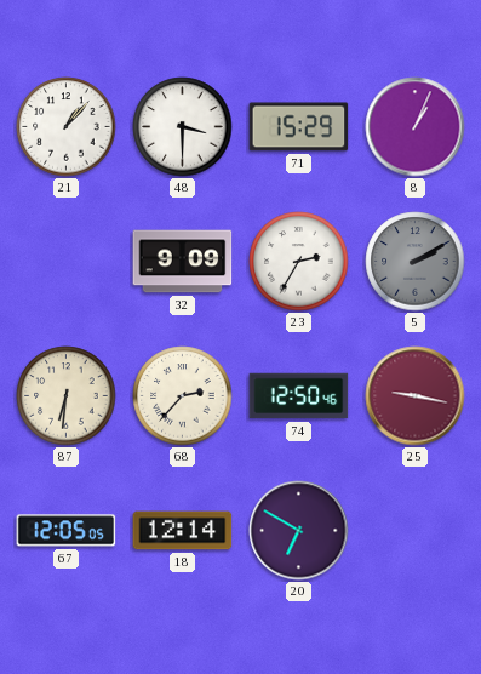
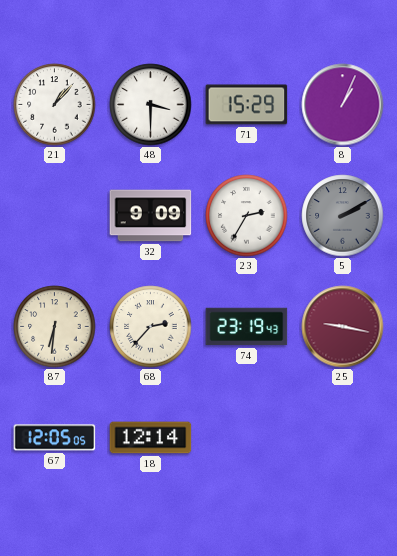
74: 12:50 -> 23:19 (247, 327)
20: 6:50 -> none (299, 531)
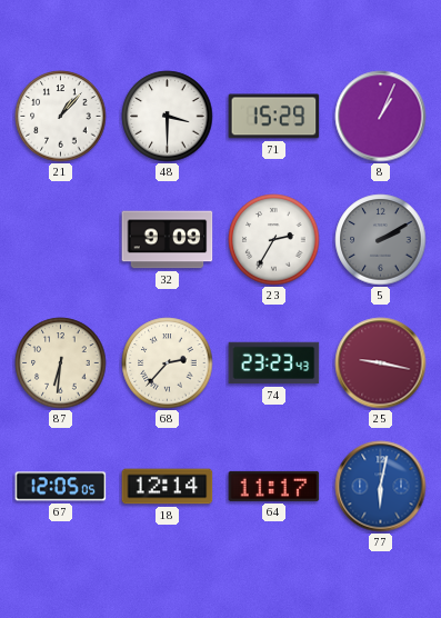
74: 23:19 -> 23:23 (274, 363)
64: none -> 11:17 (274, 486)
77: none -> 6:02 (381, 487)
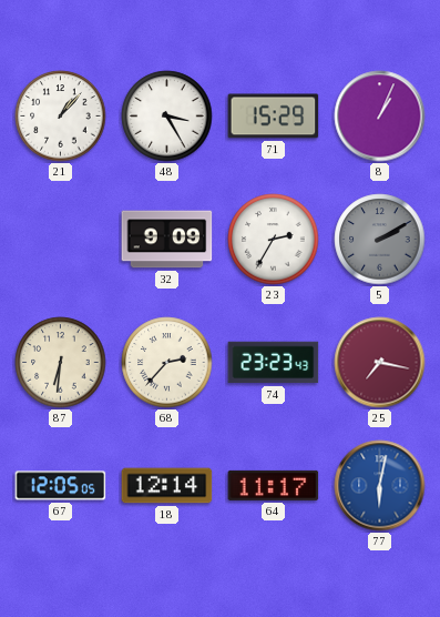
48: 3:30 -> 3:25 (167, 117)
25: 9:17 -> 7:17 (380, 363)
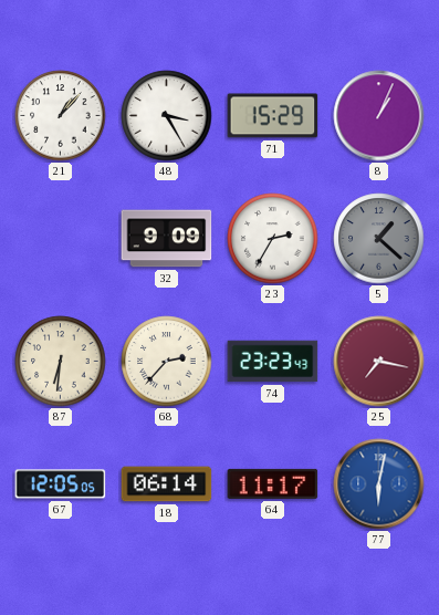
5: 2:10 -> 1:22 (379, 239)
18: 12:14 -> 06:14 (167, 484)
